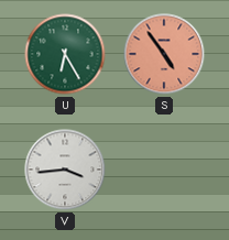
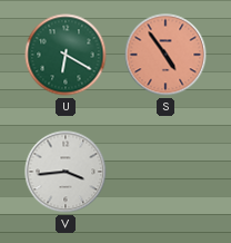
U: 6:25 -> 6:20 (66, 55)
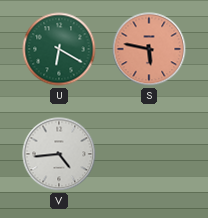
S: 4:54 -> 5:47 (149, 49)
V: 3:44 -> 4:44 (59, 154)
